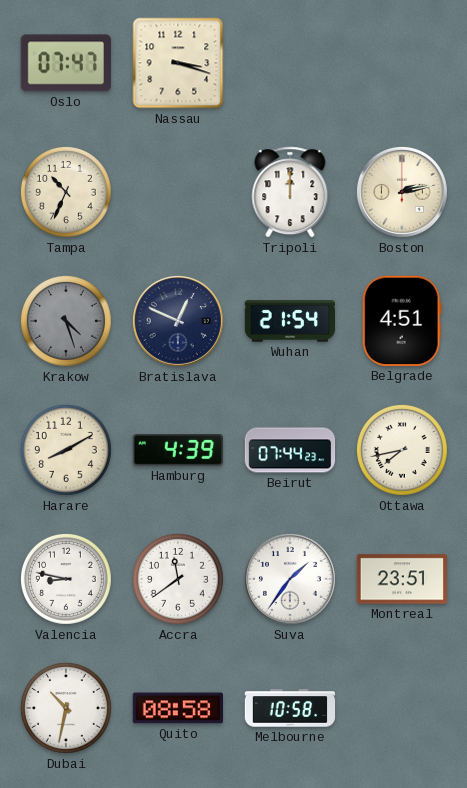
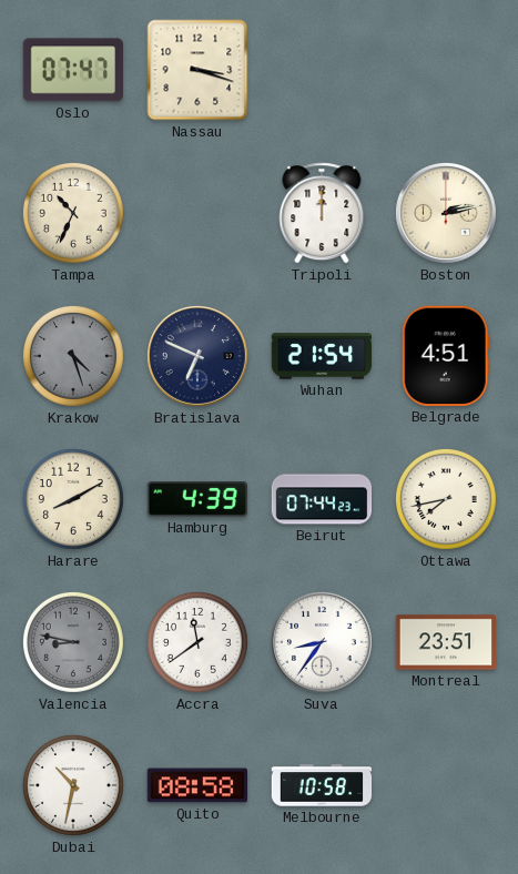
Bratislava: 12:49 -> 6:49 (197, 356)
Valencia dial: white -> grey (73, 642)
Suva: 1:36 -> 8:36 (322, 642)
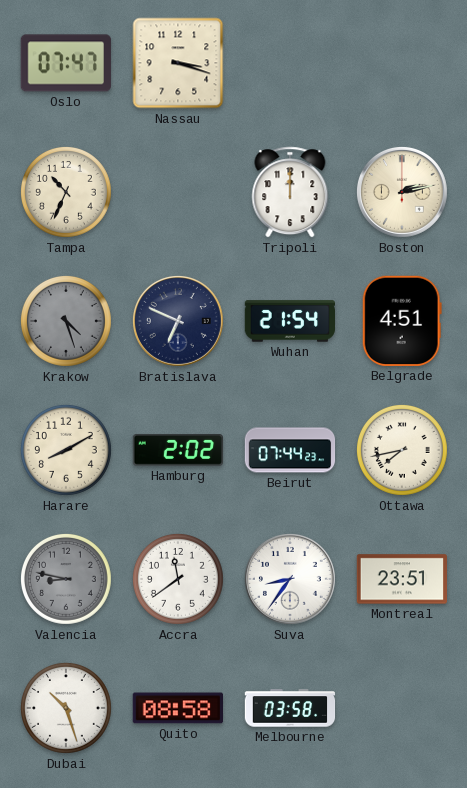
Hamburg: 4:39 -> 2:02 (178, 451)
Dubai: 10:32 -> 10:27 (66, 708)
Melbourne: 10:58 -> 03:58 (290, 708)
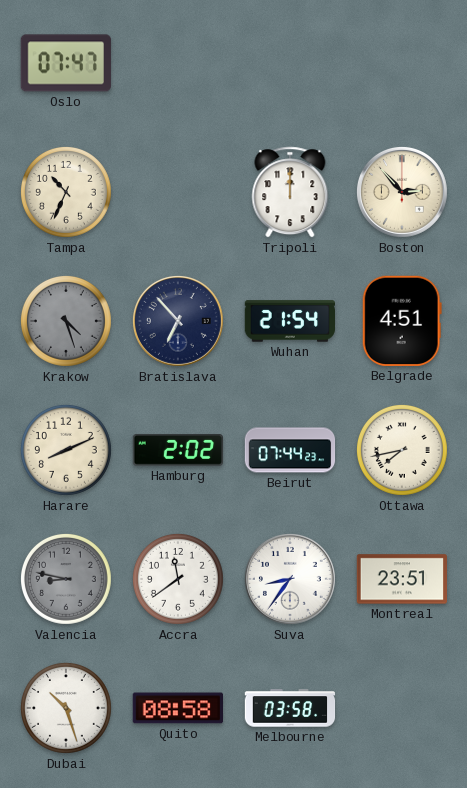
Nassau: 3:18 -> none (178, 63)
Boston: 2:13 -> 2:53 (402, 192)
Bratislava: 6:49 -> 6:53 (178, 321)
Harare: 8:10 -> 8:11 (66, 450)
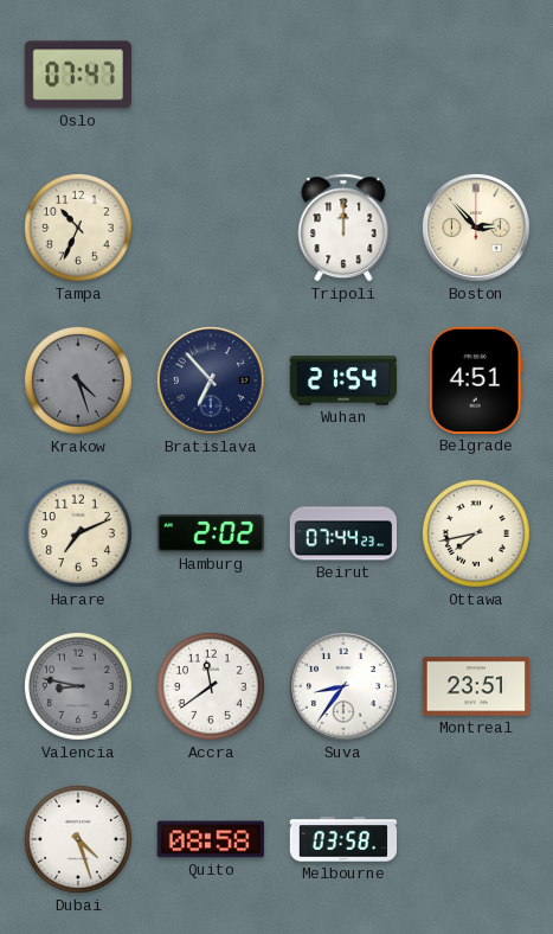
Harare: 8:11 -> 7:11 (78, 533)
Dubai: 10:27 -> 4:27 (78, 839)
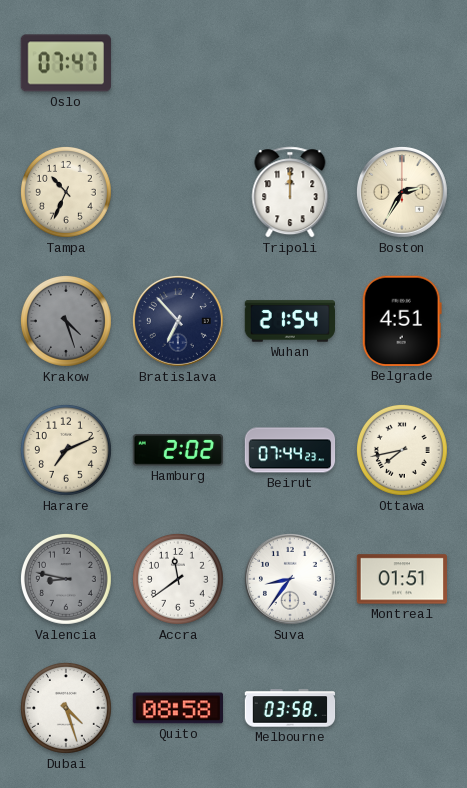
Boston: 2:53 -> 2:35 (402, 192)
Montreal: 23:51 -> 01:51 (402, 579)
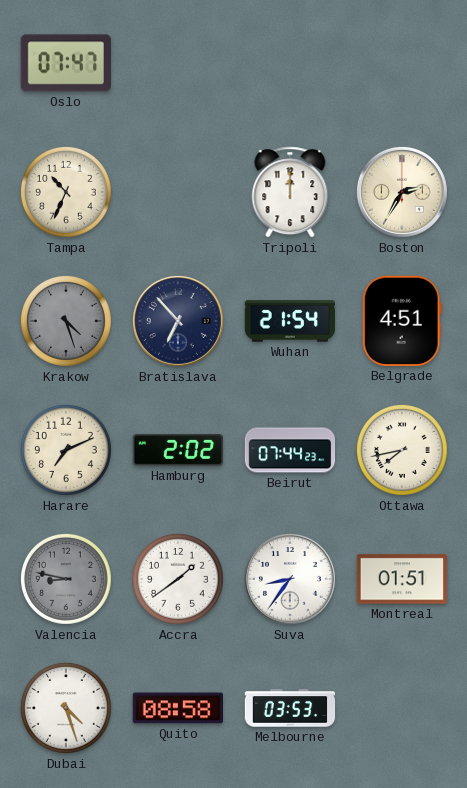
Accra: 11:39 -> 1:39 (178, 579)
Melbourne: 03:58 -> 03:53 (290, 708)
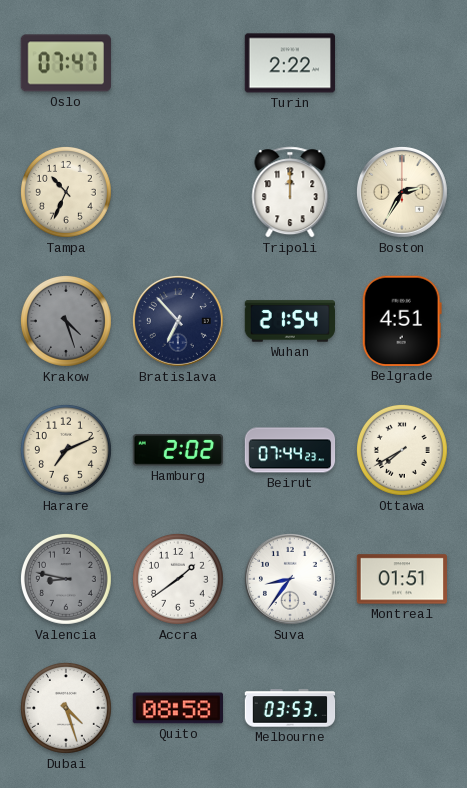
Turin: none -> 2:22 (289, 63)
Ottawa: 7:43 -> 7:40 (402, 450)
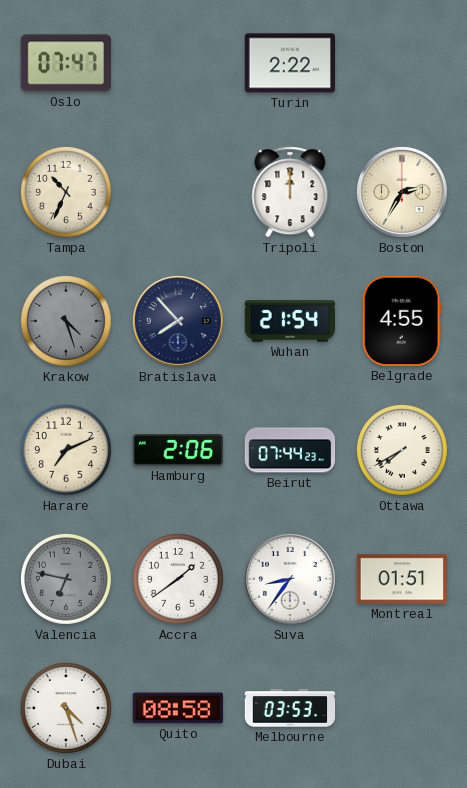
Bratislava: 6:53 -> 7:53 (178, 321)
Belgrade: 4:51 -> 4:55 (402, 321)
Hamburg: 2:02 -> 2:06 (178, 451)
Valencia: 8:47 -> 6:47 (66, 579)
